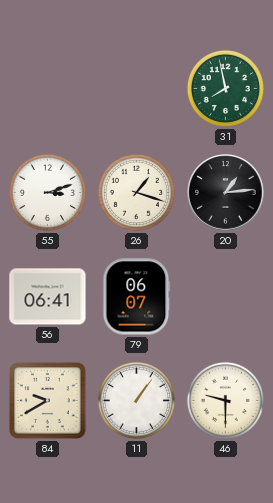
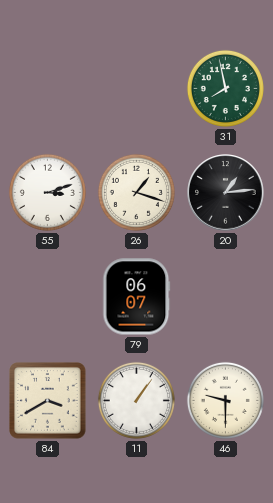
56: 06:41 -> none (48, 297)
84: 9:40 -> 3:40 (48, 401)
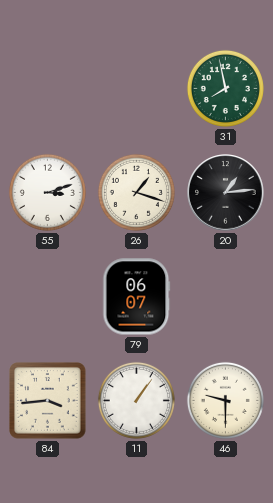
84: 3:40 -> 3:44 (48, 401)
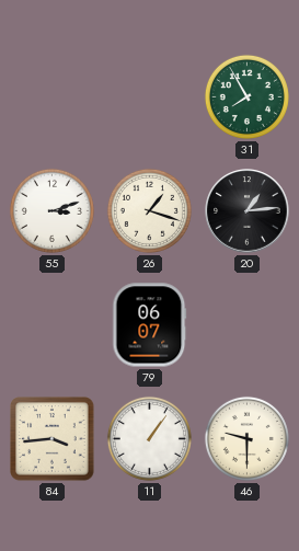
31: 7:58 -> 7:55 (246, 96)
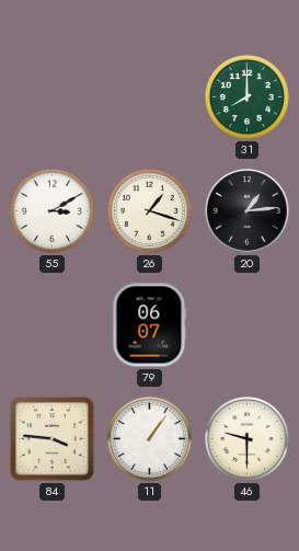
31: 7:55 -> 8:00 (246, 96)
55: 3:12 -> 3:10 (51, 210)
84: 3:44 -> 3:46 (53, 439)
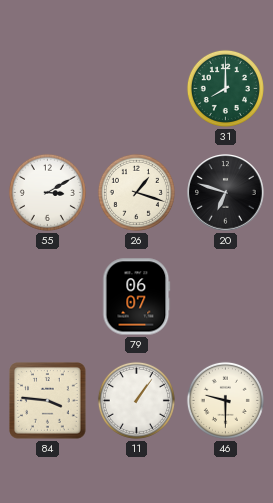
20: 1:14 -> 6:48 (226, 193)
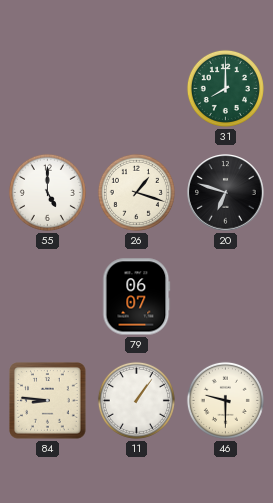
55: 3:10 -> 5:00 (47, 192)
84: 3:46 -> 8:46 (48, 401)
